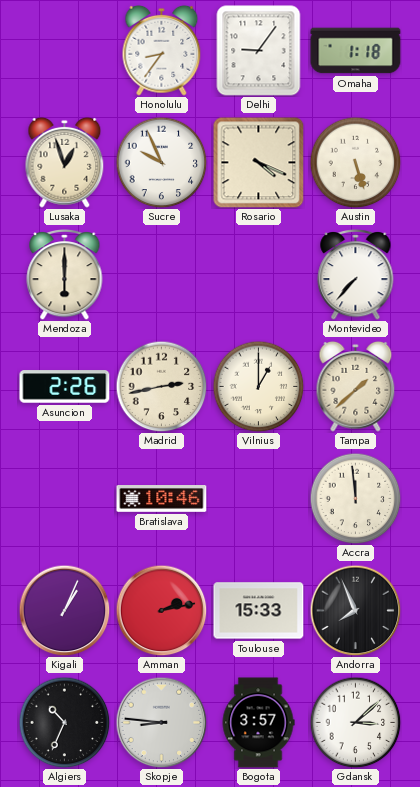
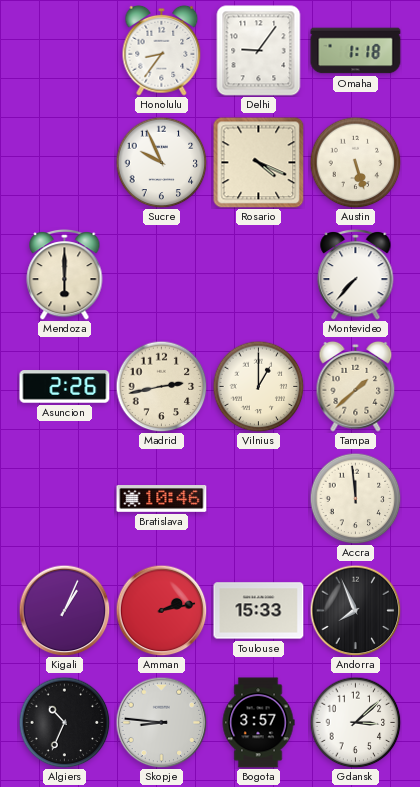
Lusaka: 12:57 -> none (65, 162)
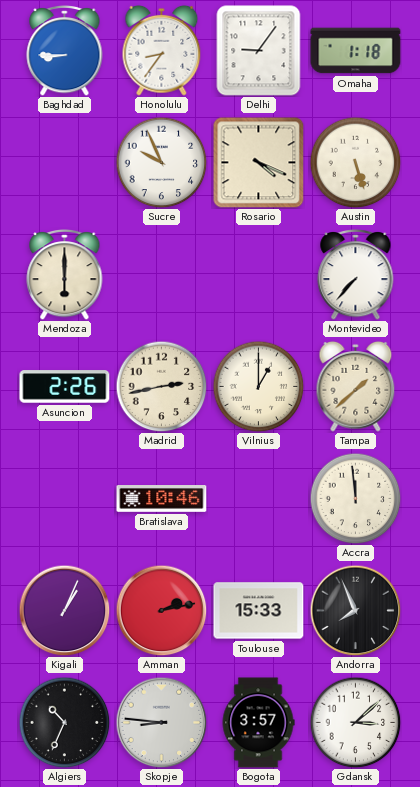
Baghdad: none -> 8:45 (65, 51)
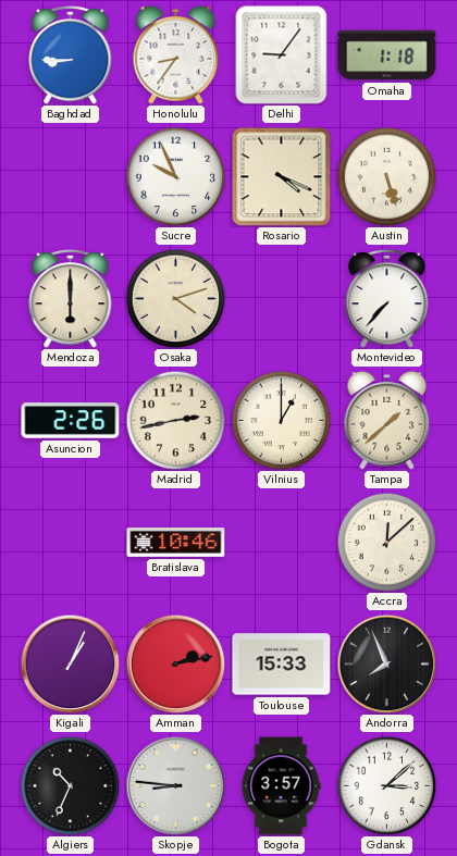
Osaka: none -> 4:12 (175, 298)
Accra: 11:59 -> 12:08 (386, 542)
